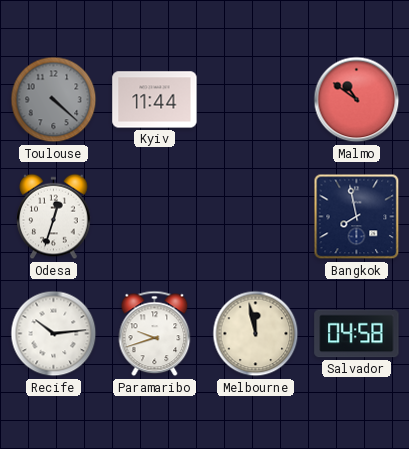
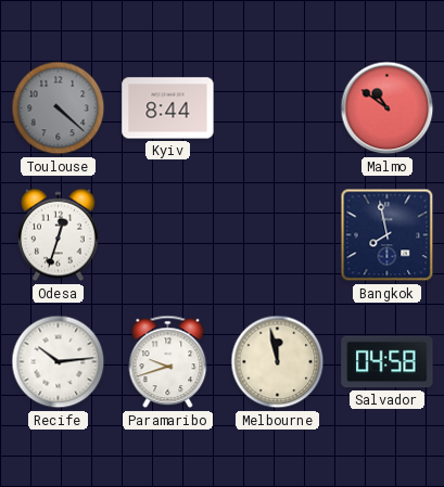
Kyiv: 11:44 -> 8:44 (168, 108)
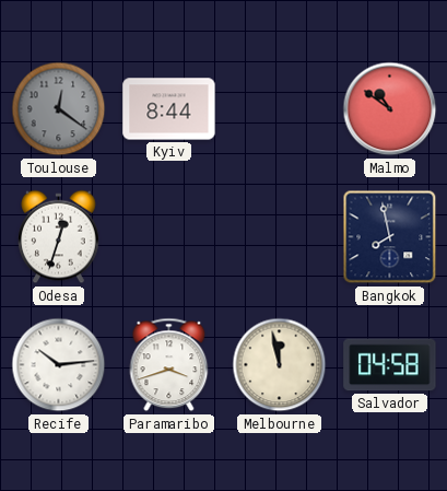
Toulouse: 4:22 -> 12:21 (59, 109)
Paramaribo: 9:42 -> 3:42 (169, 365)
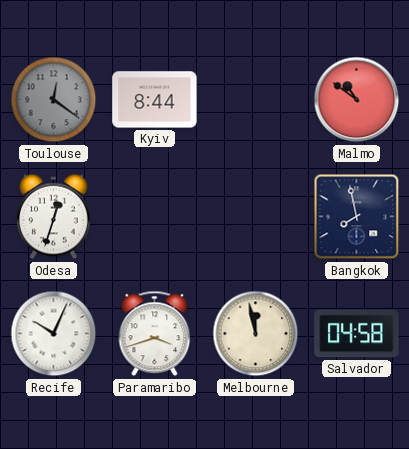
Recife: 10:14 -> 10:04 (54, 334)
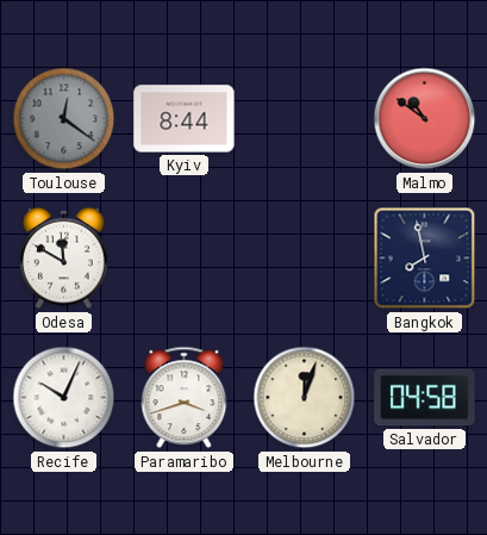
Odesa: 12:33 -> 11:50 (64, 259)
Melbourne: 11:58 -> 12:03 (305, 398)
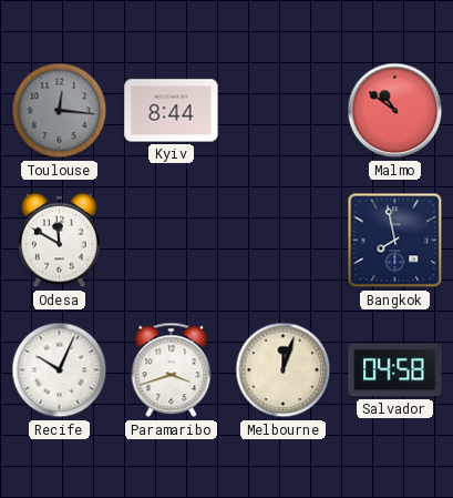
Toulouse: 12:21 -> 12:16 (60, 111)
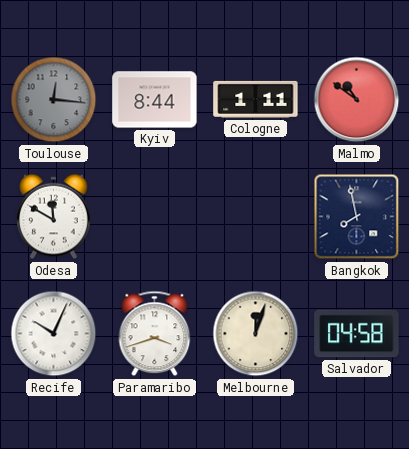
Cologne: none -> 1:11 (256, 99)
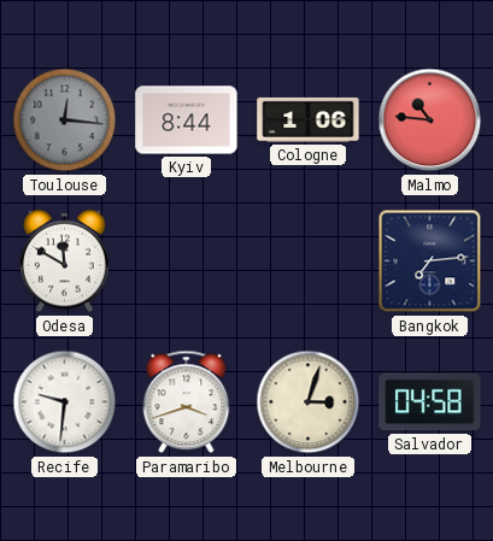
Cologne: 1:11 -> 1:06 (309, 119)
Malmo: 10:51 -> 10:46 (430, 120)
Bangkok: 7:58 -> 7:14 (430, 261)
Recife: 10:04 -> 9:31 (65, 402)
Melbourne: 12:03 -> 3:03 (309, 402)
